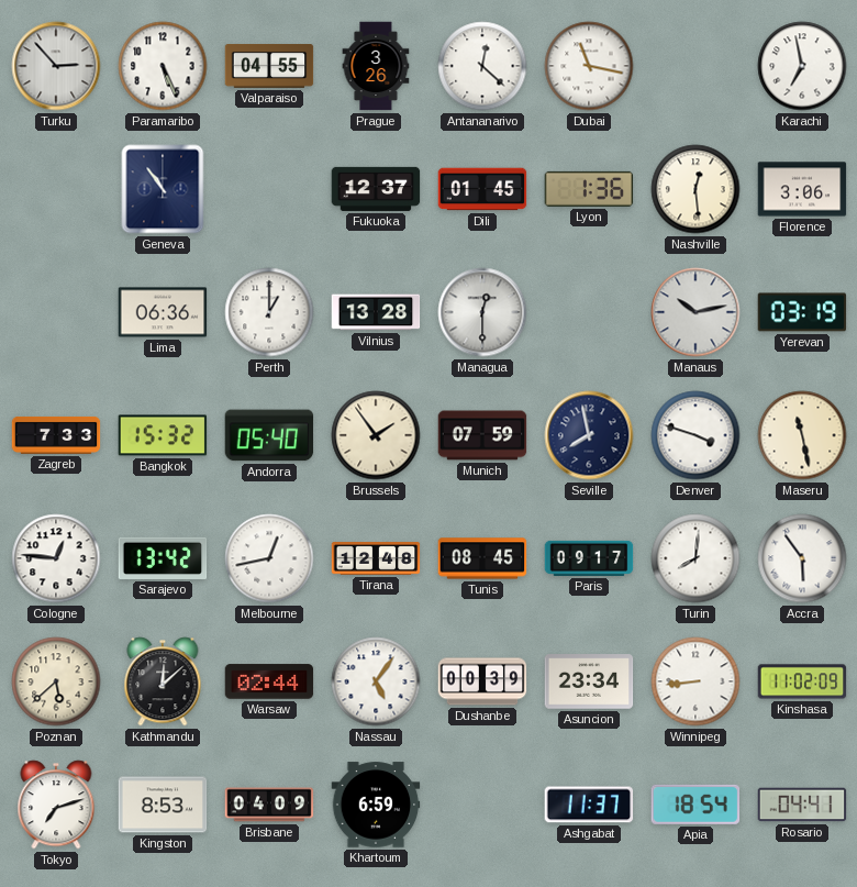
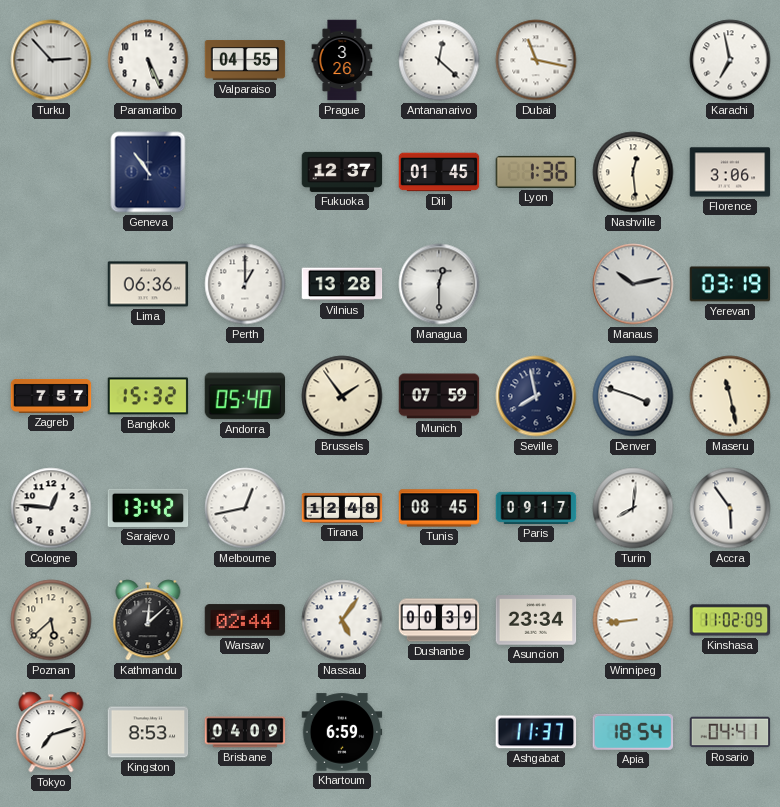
Zagreb: 7:33 -> 7:57 (51, 396)
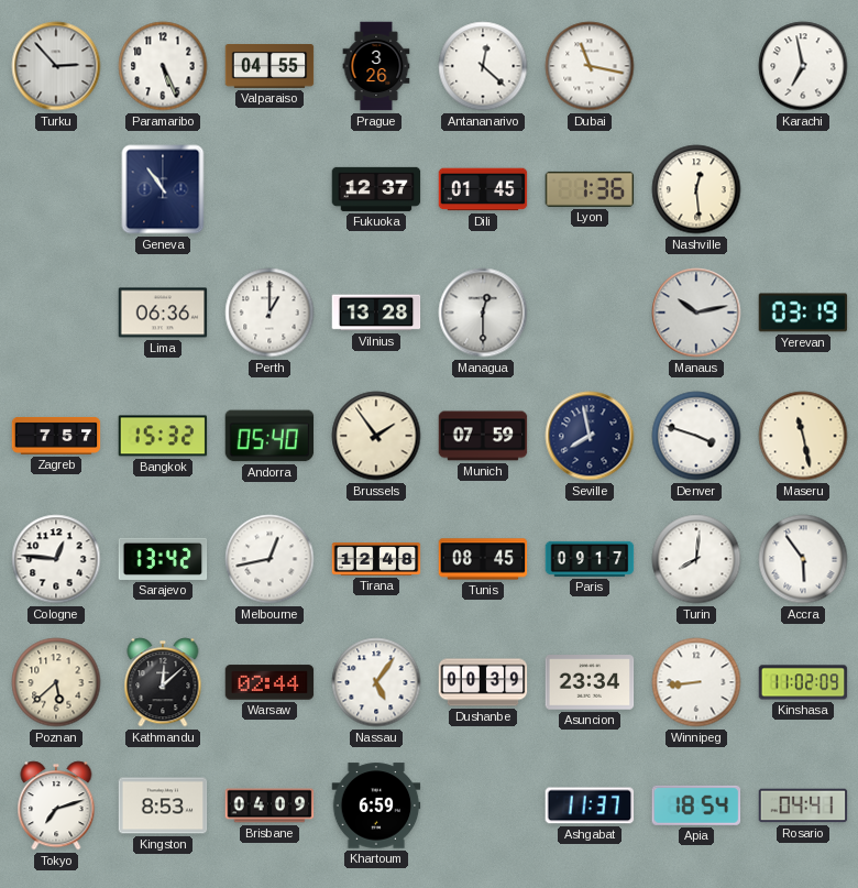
Florence: 3:06 -> none (730, 172)
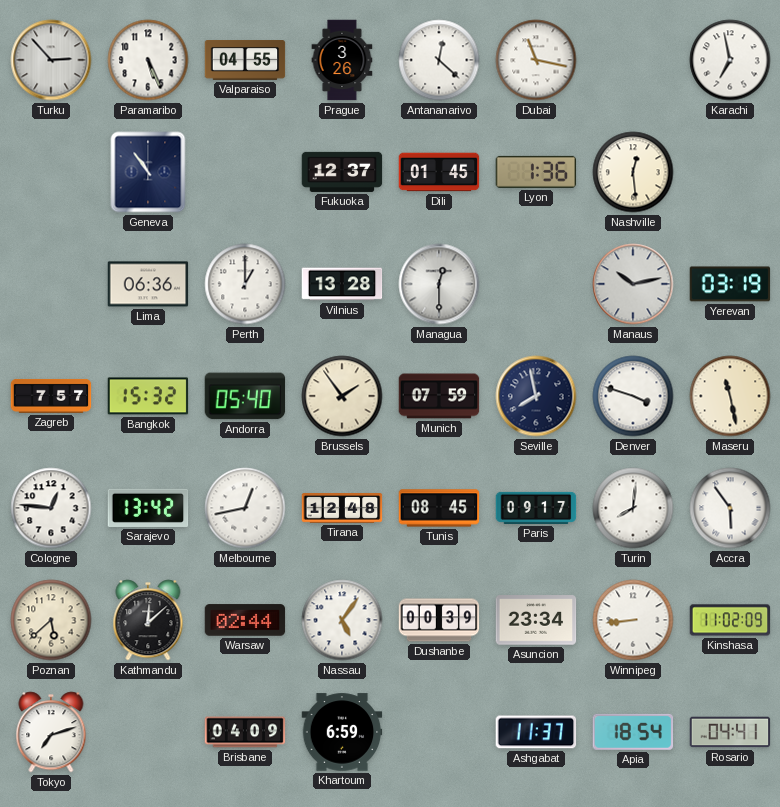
Kingston: 8:53 -> none (163, 805)
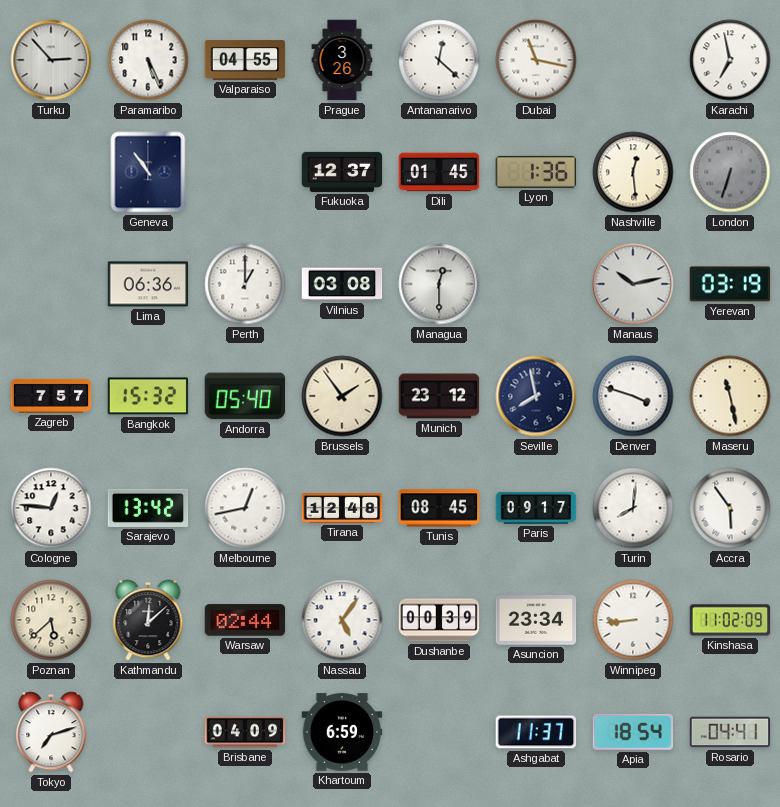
London: none -> 6:33 (730, 172)
Vilnius: 13:28 -> 03:08 (342, 284)
Munich: 07:59 -> 23:12 (439, 396)
